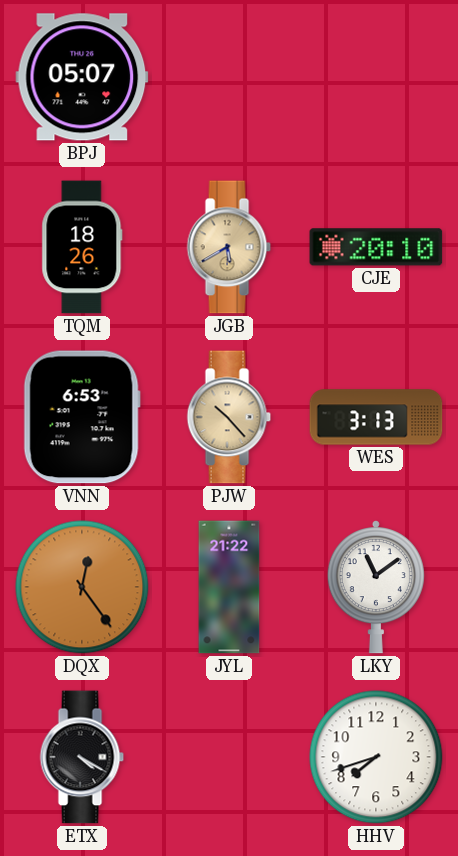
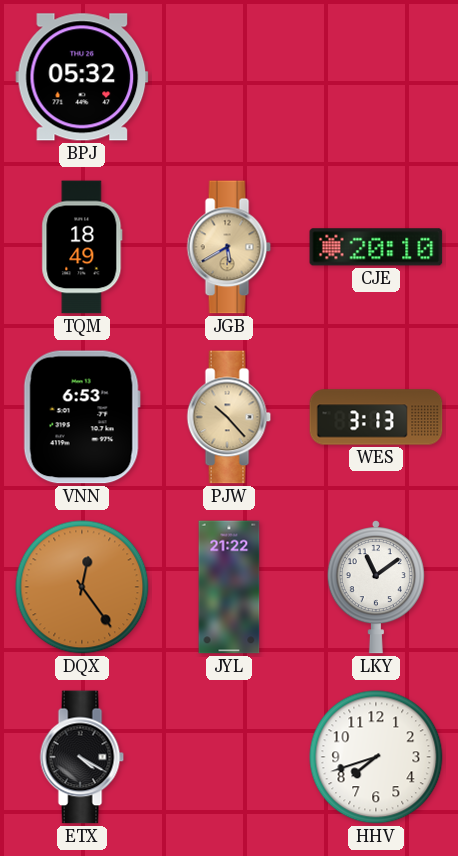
BPJ: 05:07 -> 05:32 (82, 77)
TQM: 18:26 -> 18:49 (82, 247)
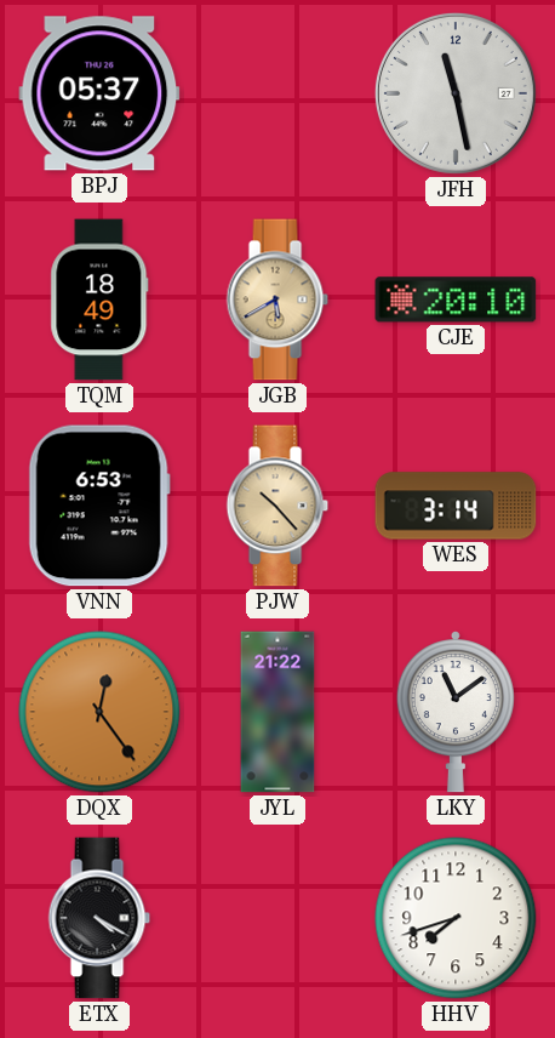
BPJ: 05:32 -> 05:37 (99, 93)
JFH: none -> 11:28 (456, 93)
WES: 3:13 -> 3:14 (456, 506)
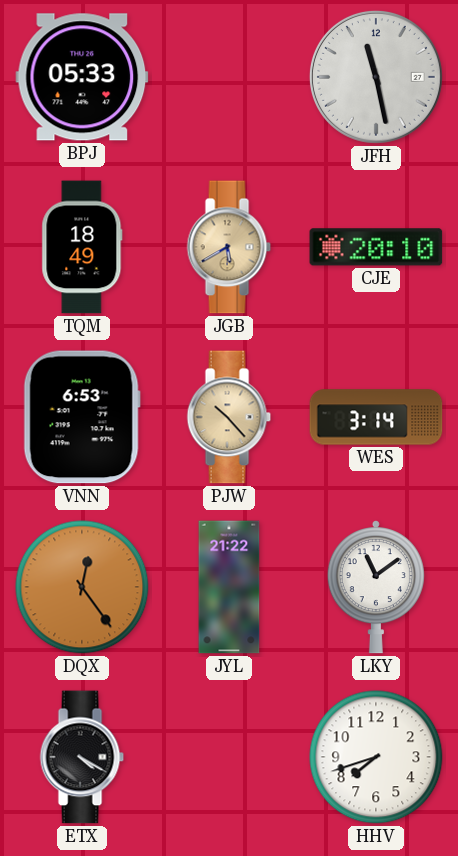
BPJ: 05:37 -> 05:33 (82, 77)
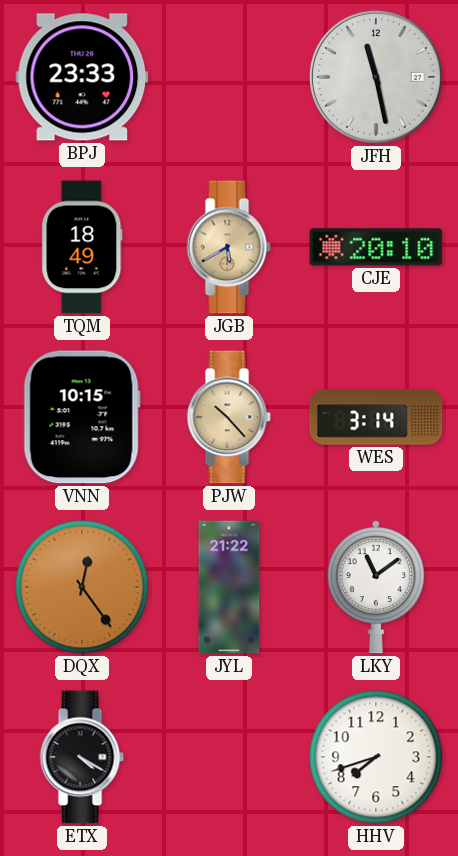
BPJ: 05:33 -> 23:33 (82, 77)
VNN: 6:53 -> 10:15 (82, 417)
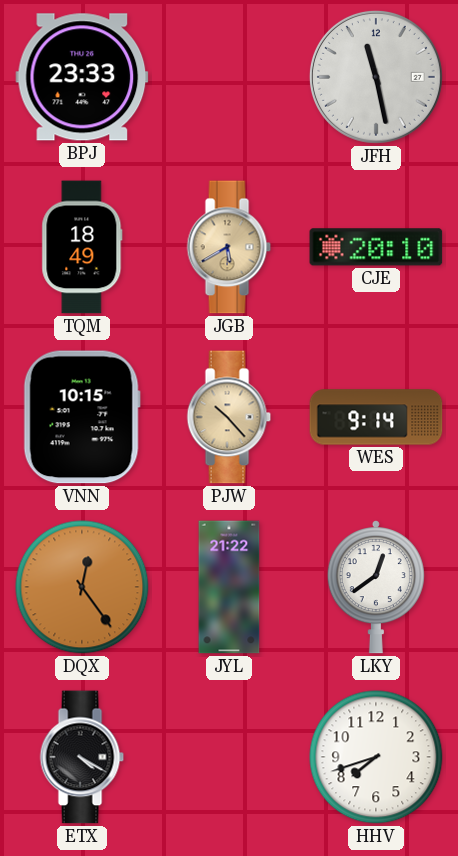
WES: 3:14 -> 9:14 (376, 417)
LKY: 11:09 -> 12:39 (376, 588)
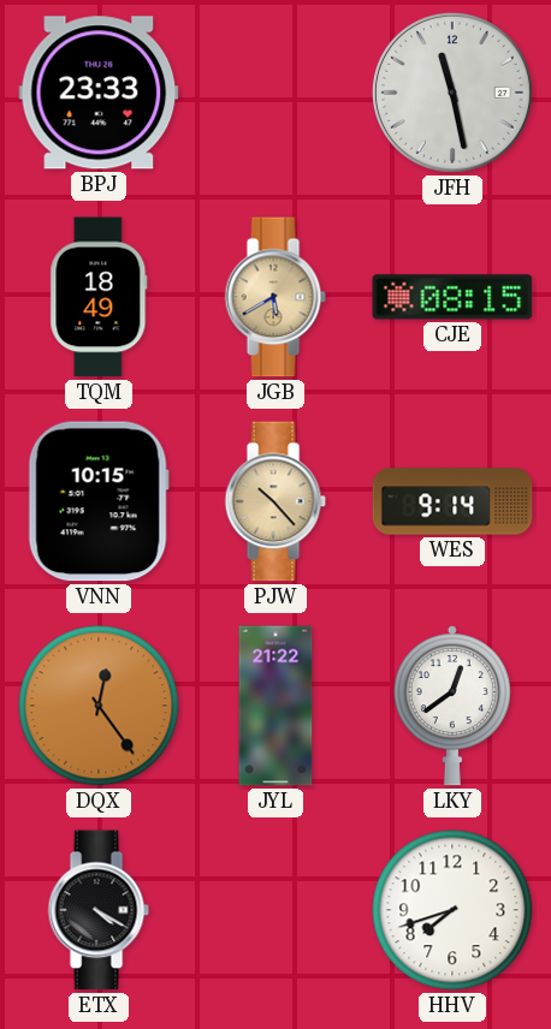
CJE: 20:10 -> 08:15 (452, 297)
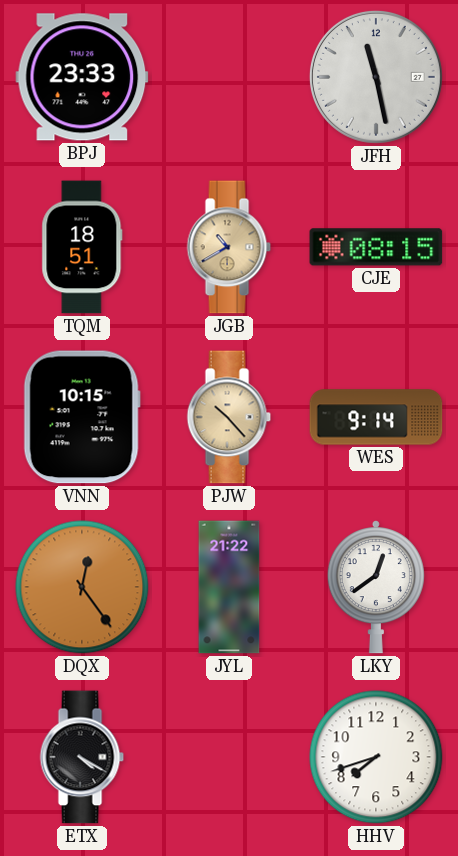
TQM: 18:49 -> 18:51 (82, 247)
JGB: 5:40 -> 10:40 (229, 247)
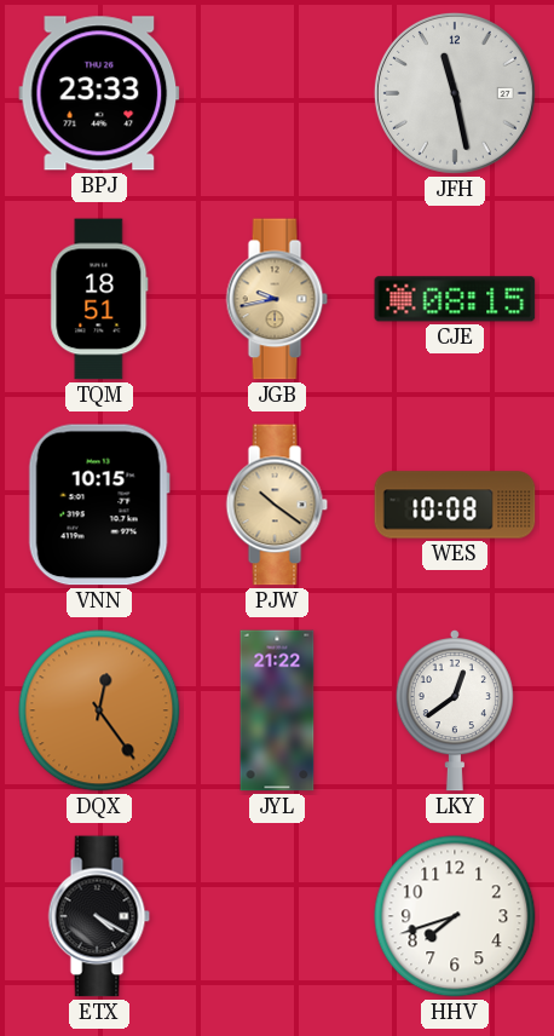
JGB: 10:40 -> 9:43 (277, 299)
PJW: 10:23 -> 10:21 (277, 505)
WES: 9:14 -> 10:08 (455, 505)
